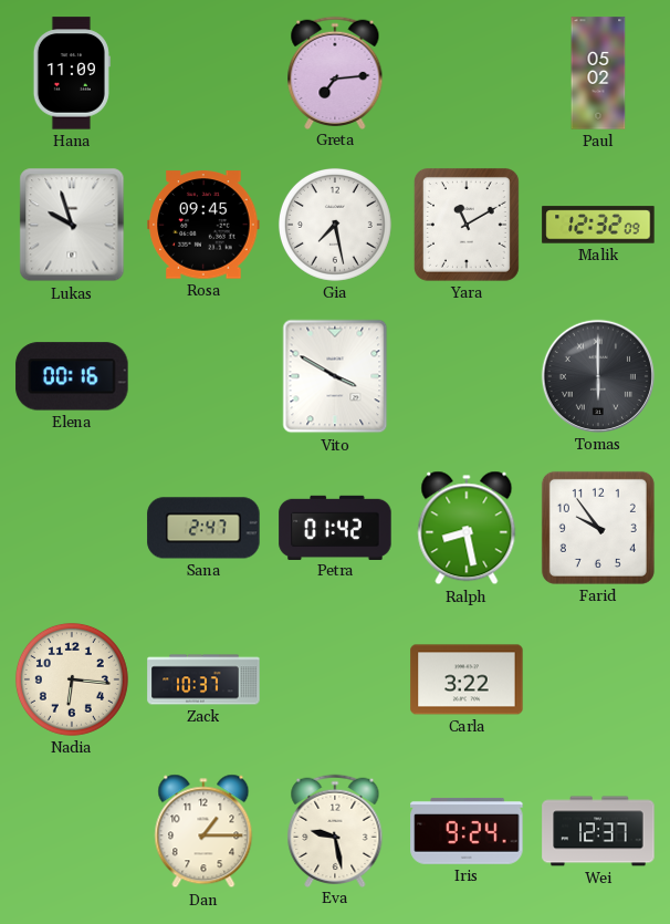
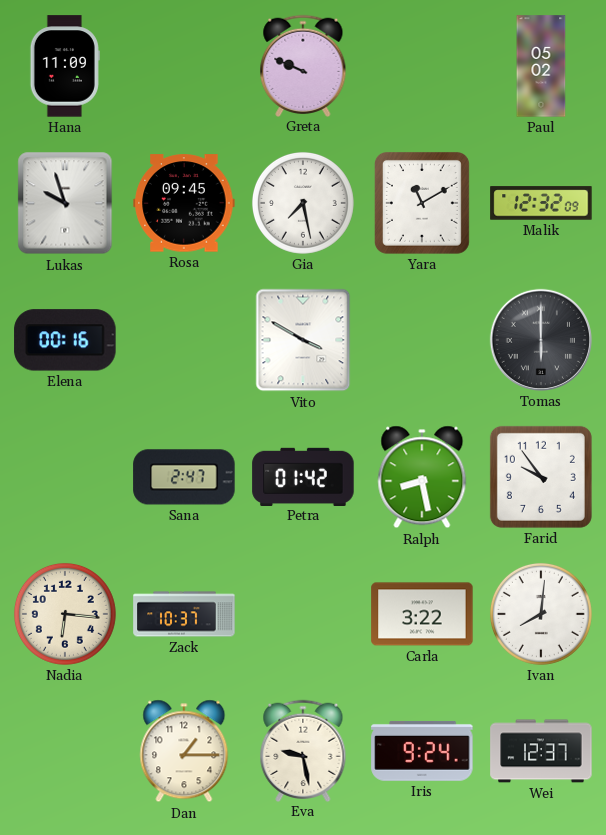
Greta: 7:14 -> 9:49 (303, 65)
Ivan: none -> 8:01 (541, 614)
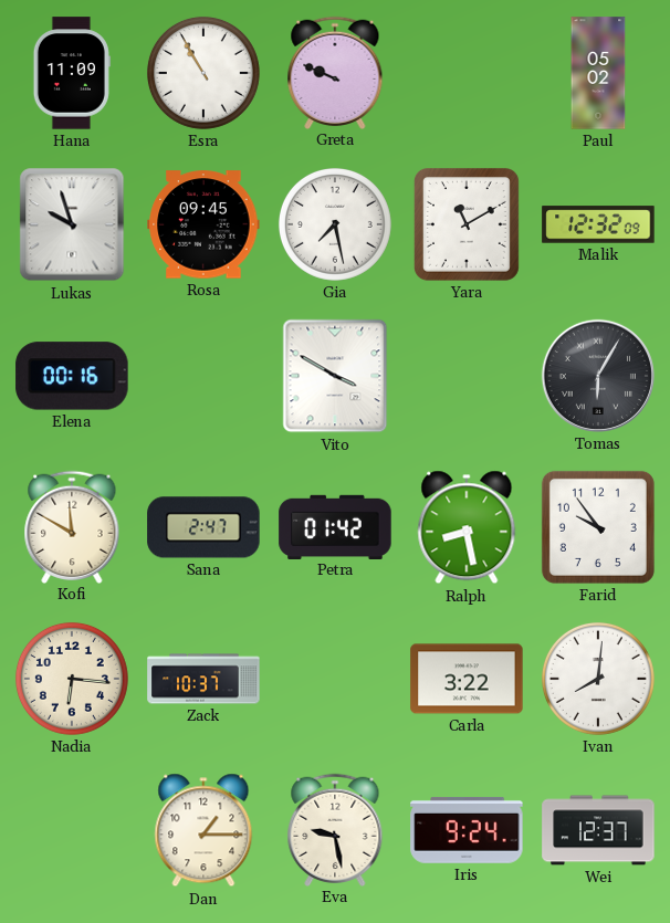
Esra: none -> 10:55 (203, 73)
Tomas: 6:00 -> 6:05 (598, 376)
Kofi: none -> 11:50 (72, 526)
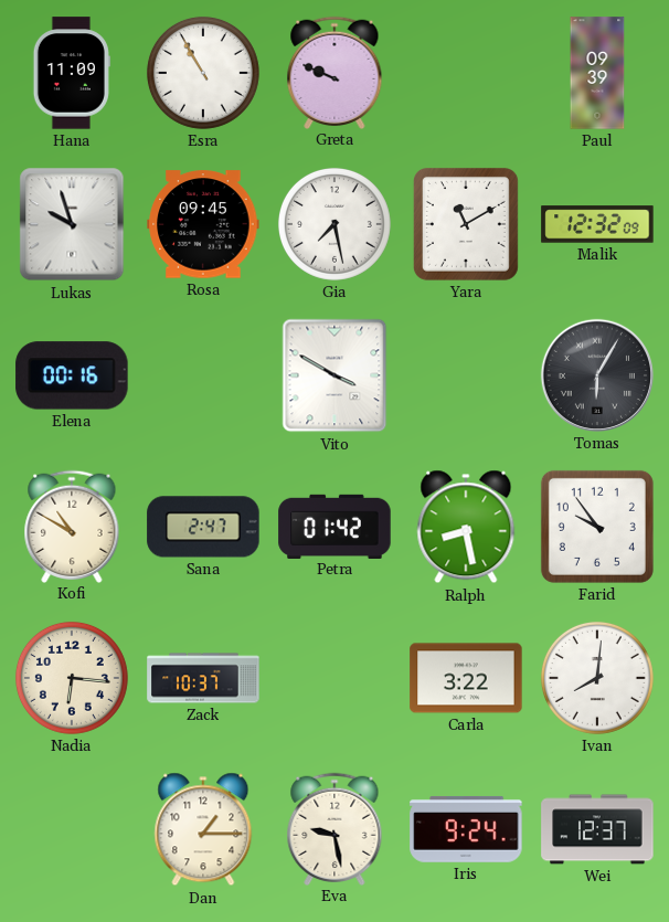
Paul: 05:02 -> 09:39 (597, 73)
Kofi: 11:50 -> 10:50 (72, 526)
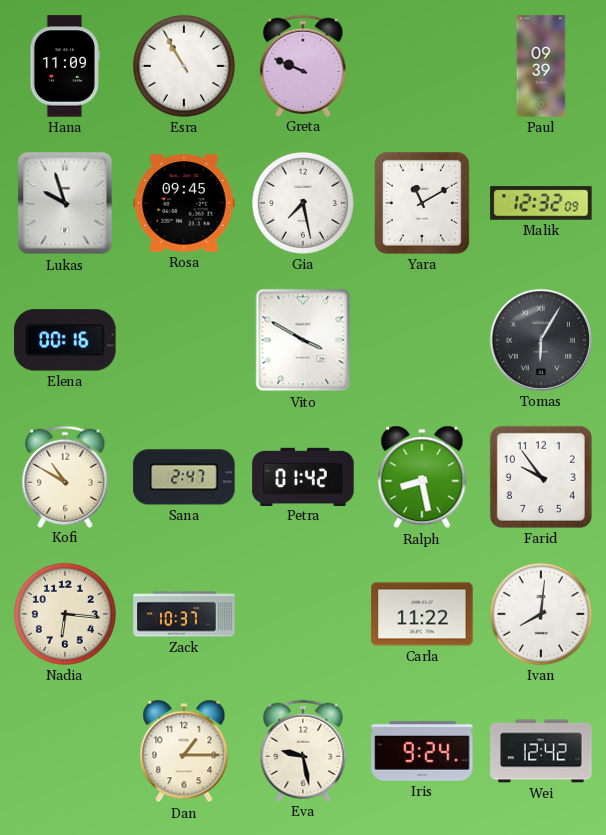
Carla: 3:22 -> 11:22 (422, 614)
Wei: 12:37 -> 12:42 (541, 751)
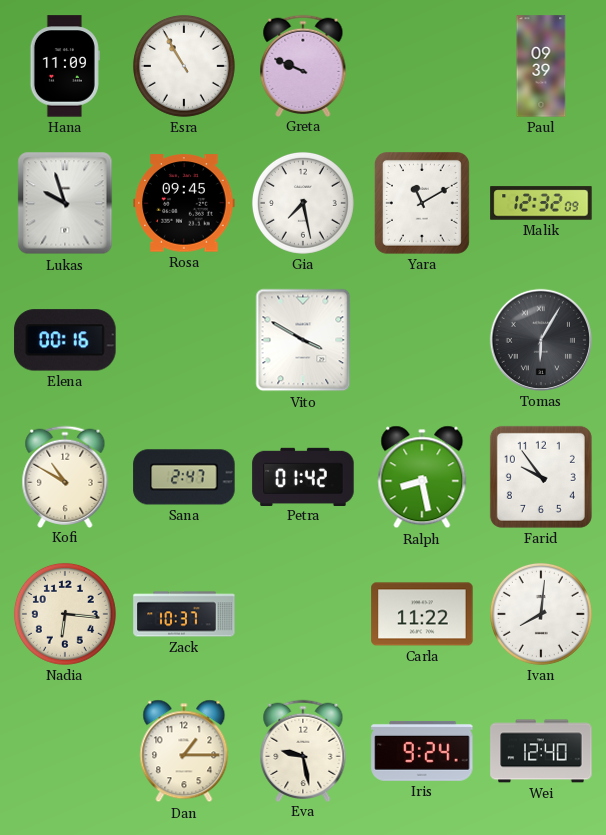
Wei: 12:42 -> 12:40 (541, 751)
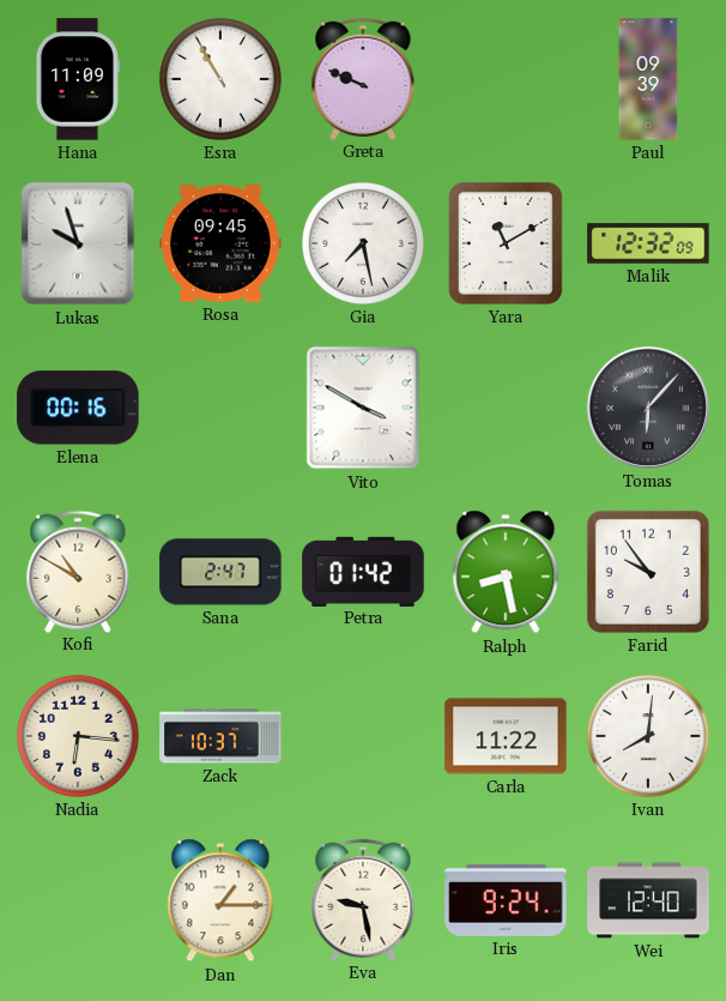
Tomas: 6:05 -> 6:07 (648, 408)
